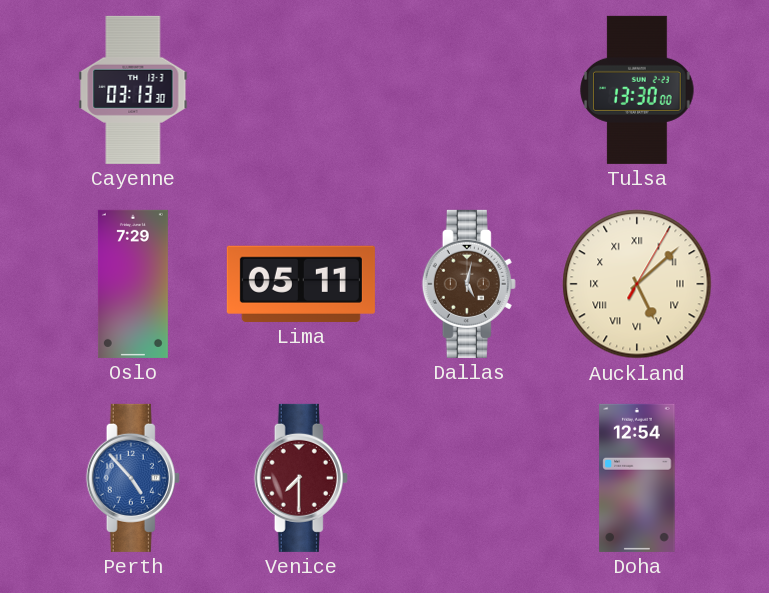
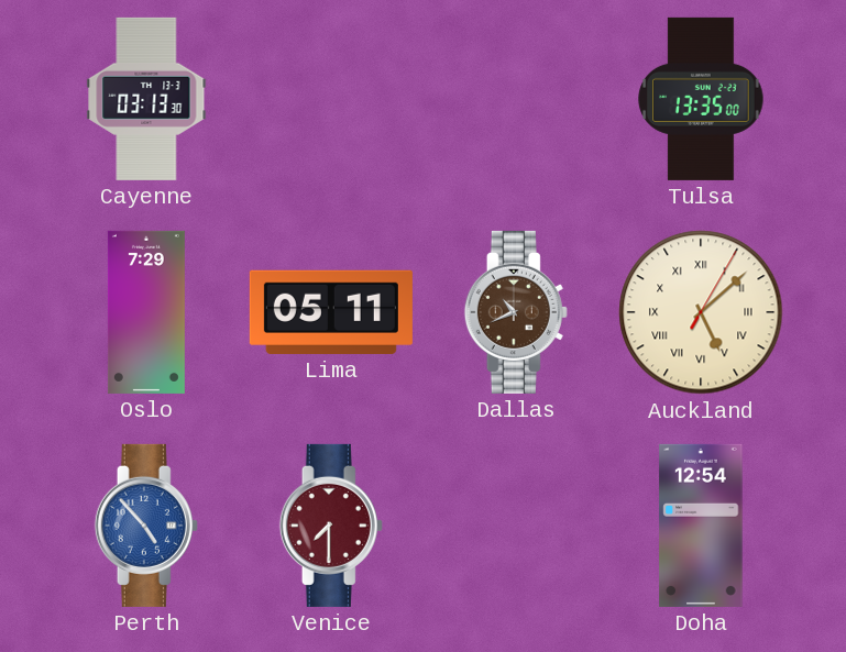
Tulsa: 13:30 -> 13:35 (701, 99)
Dallas: 5:02 -> 10:41 (516, 312)
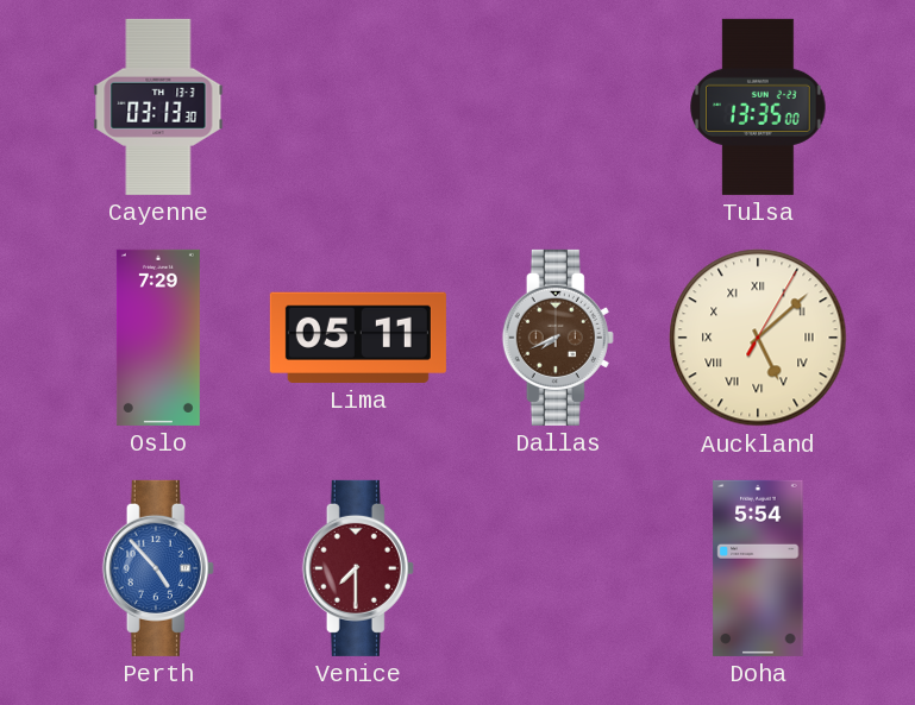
Dallas: 10:41 -> 7:41 (558, 338)
Doha: 12:54 -> 5:54 (758, 568)
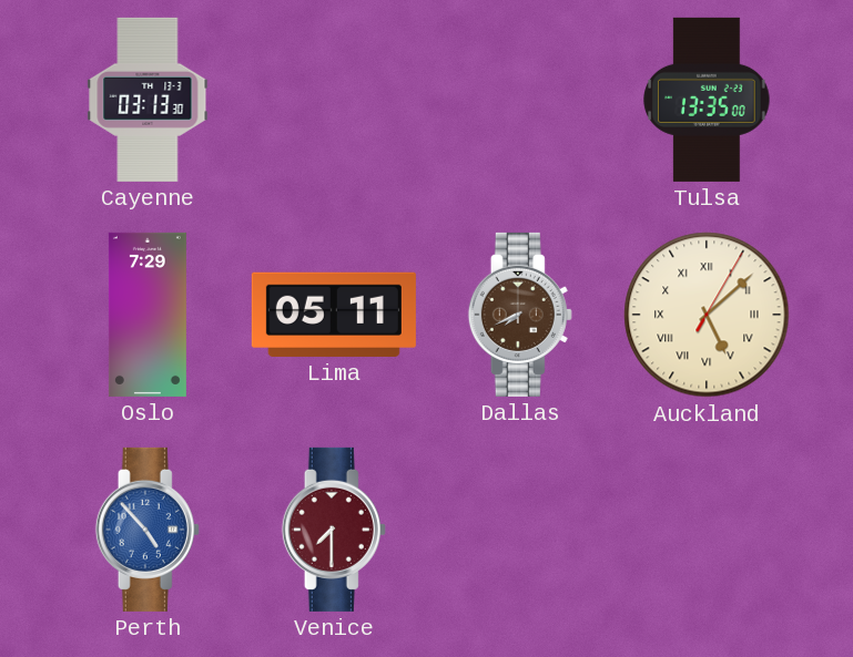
Doha: 5:54 -> none (758, 568)
